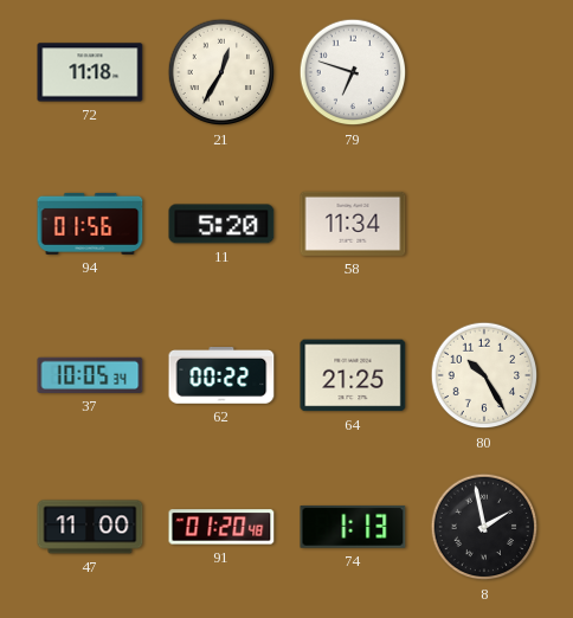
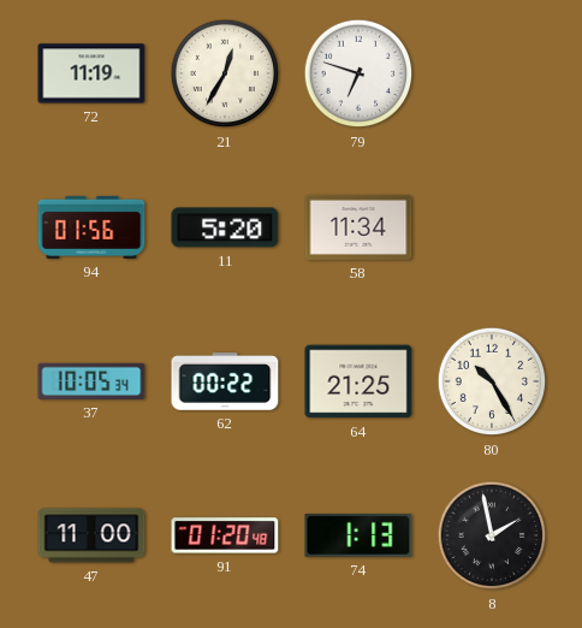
72: 11:18 -> 11:19 (91, 73)
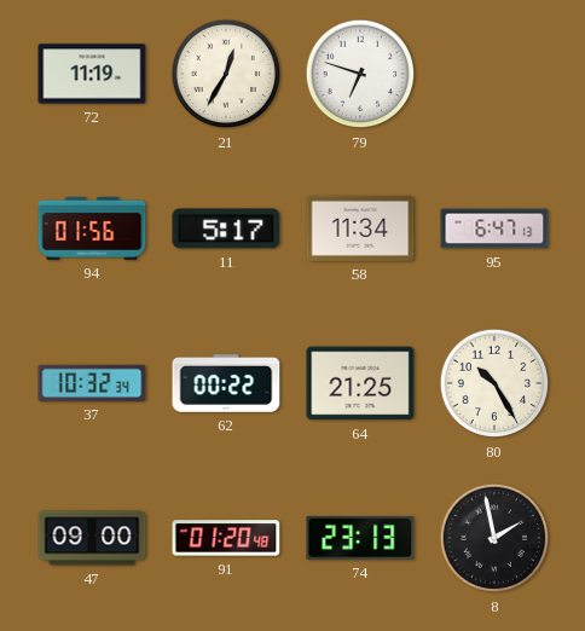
11: 5:20 -> 5:17 (226, 228)
95: none -> 6:47 (494, 228)
37: 10:05 -> 10:32 (92, 383)
47: 11:00 -> 09:00 (92, 538)
74: 1:13 -> 23:13 (360, 538)
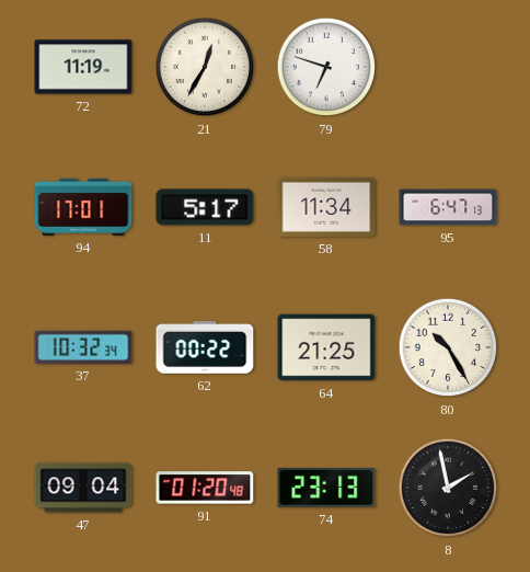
94: 01:56 -> 17:01 (83, 207)
47: 09:00 -> 09:04 (83, 488)
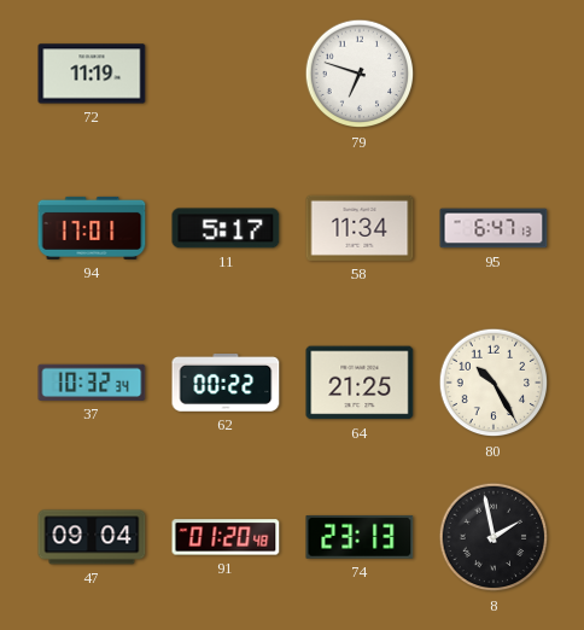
21: 12:35 -> none (205, 67)
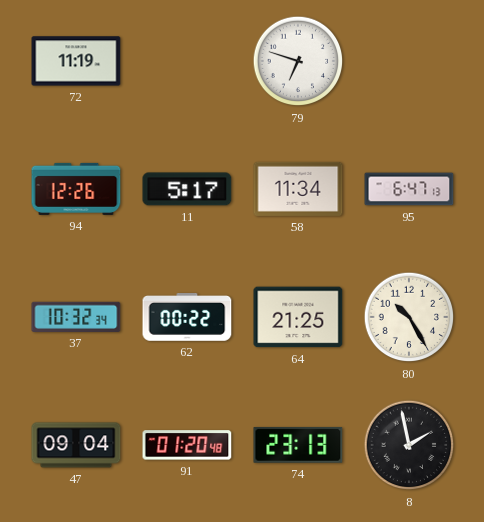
94: 17:01 -> 12:26 (76, 189)
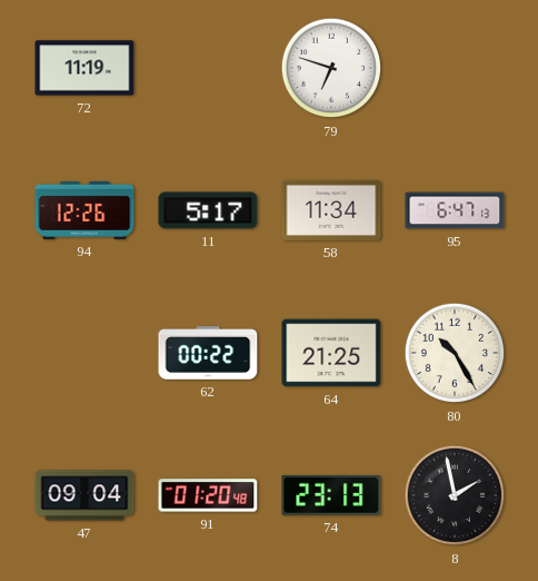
37: 10:32 -> none (76, 317)
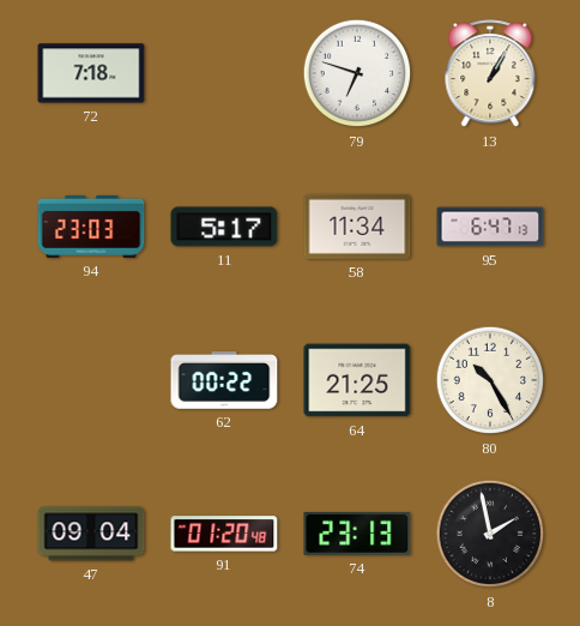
72: 11:19 -> 7:18 (91, 73)
13: none -> 1:05 (490, 74)
94: 12:26 -> 23:03 (91, 227)
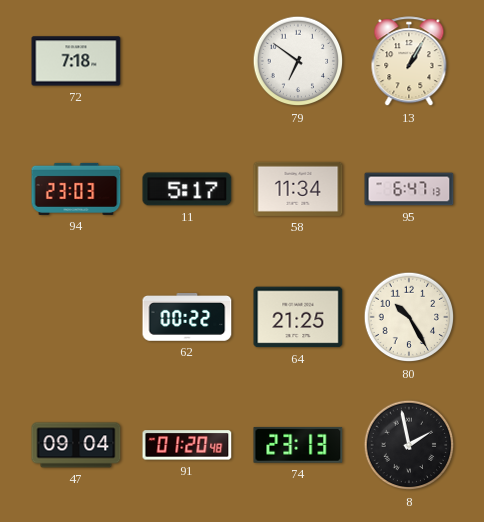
79: 6:48 -> 6:51 (298, 61)
